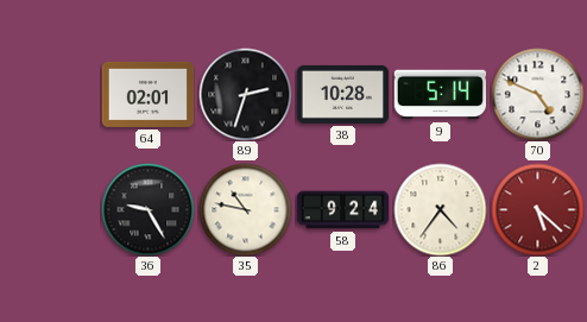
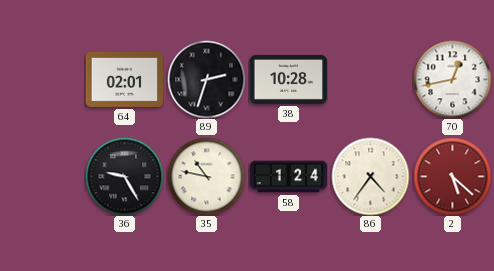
9: 5:14 -> none (440, 95)
70: 4:49 -> 12:43 (452, 79)
58: 9:24 -> 1:24 (288, 177)
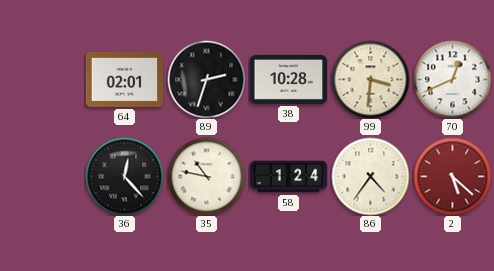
99: none -> 3:31 (370, 79)
70: 12:43 -> 12:41 (452, 79)
36: 9:25 -> 12:23 (124, 176)
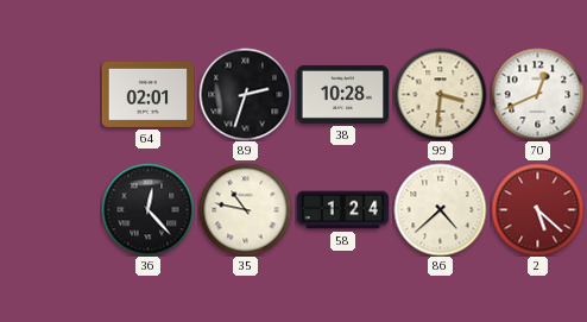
86: 4:36 -> 4:38 (440, 209)
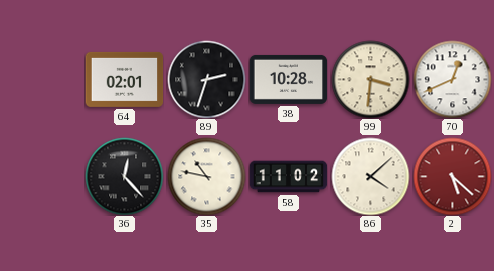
58: 1:24 -> 11:02 (288, 177)
86: 4:38 -> 4:08 (370, 176)
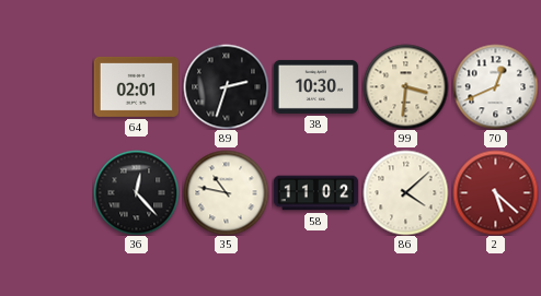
38: 10:28 -> 10:30 (315, 86)
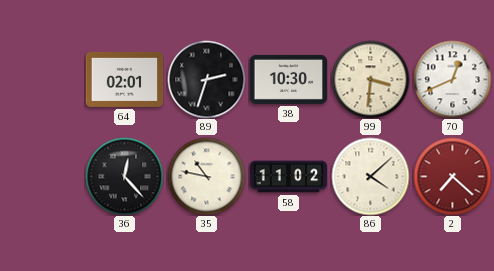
2: 5:22 -> 7:22 (452, 176)
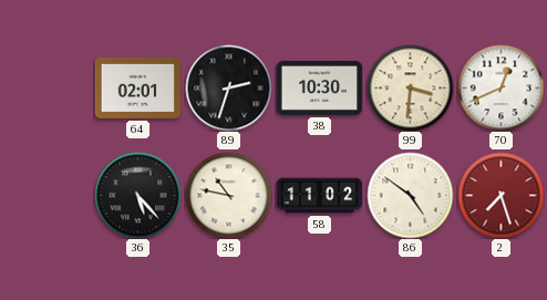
36: 12:23 -> 5:23 (137, 195)
86: 4:08 -> 4:51 (410, 195)
2: 7:22 -> 7:27 (500, 195)
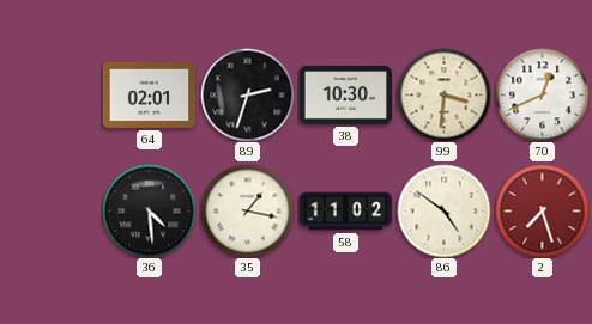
36: 5:23 -> 4:29 (149, 210)
35: 10:47 -> 1:17 (247, 210)
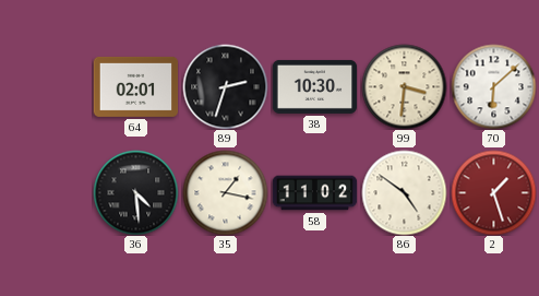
70: 12:41 -> 6:08 (493, 86)
2: 7:27 -> 1:27 (493, 192)
